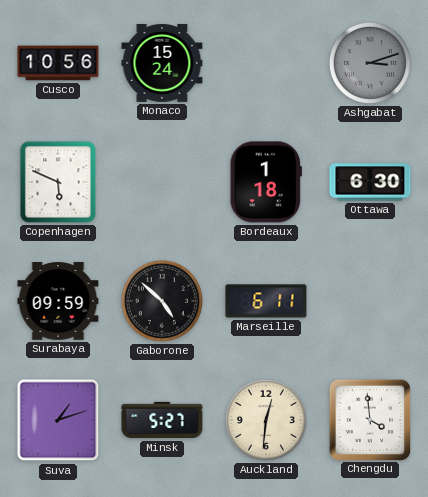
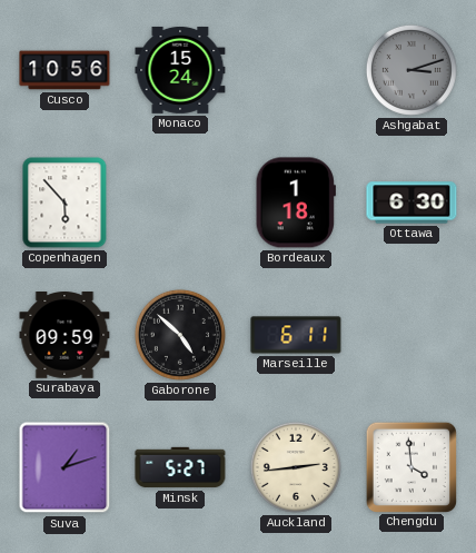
Copenhagen: 5:49 -> 5:53 (65, 203)
Auckland: 12:31 -> 2:44 (296, 467)
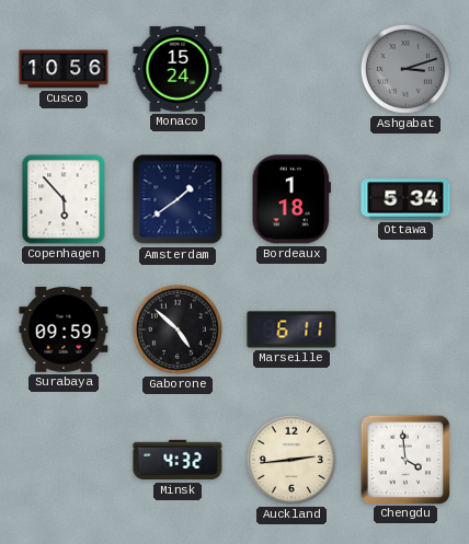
Amsterdam: none -> 1:39 (178, 199)
Ottawa: 6:30 -> 5:34 (405, 199)
Suva: 1:12 -> none (65, 467)
Minsk: 5:27 -> 4:32 (178, 460)
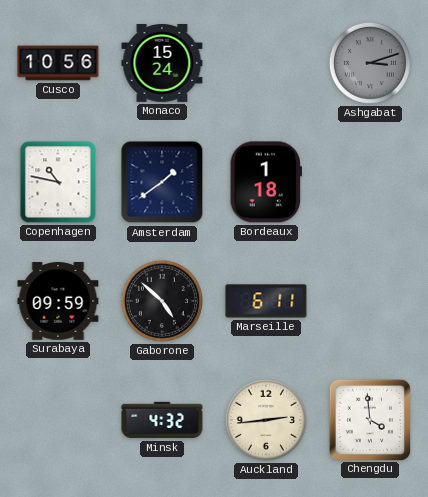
Copenhagen: 5:53 -> 10:47 (58, 182)
Ottawa: 5:34 -> none (405, 199)
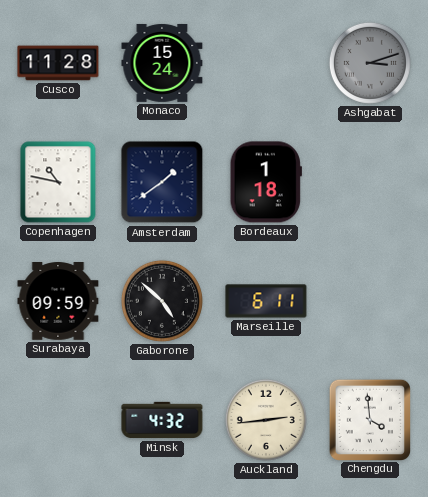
Cusco: 10:56 -> 11:28 (58, 63)
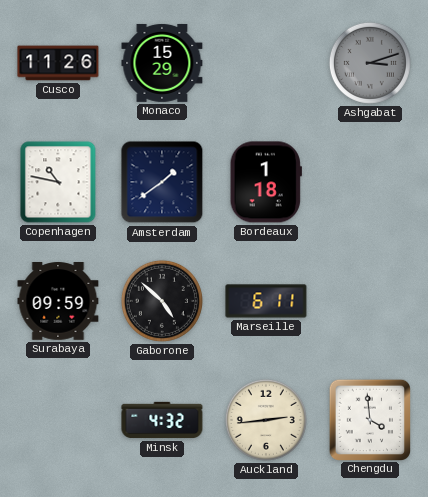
Cusco: 11:28 -> 11:26 (58, 63)
Monaco: 15:24 -> 15:29 (162, 63)
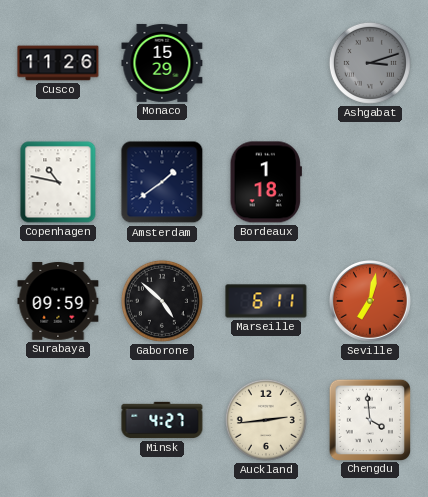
Seville: none -> 7:02 (371, 302)
Minsk: 4:32 -> 4:27 (162, 420)
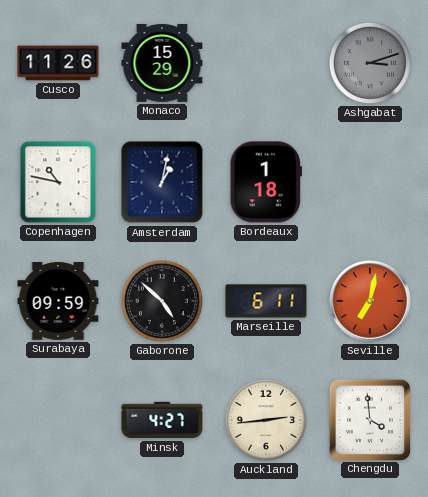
Amsterdam: 1:39 -> 1:02 (162, 182)
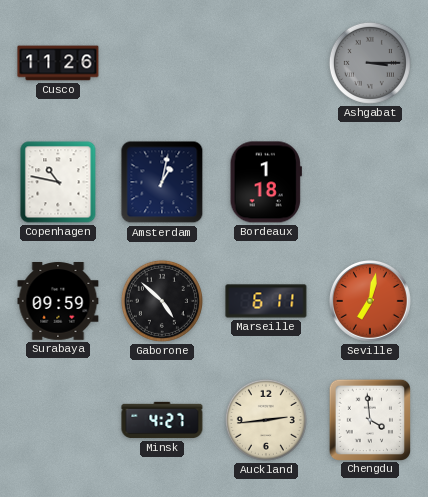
Monaco: 15:29 -> none (162, 63)
Ashgabat: 3:12 -> 3:15 (370, 63)
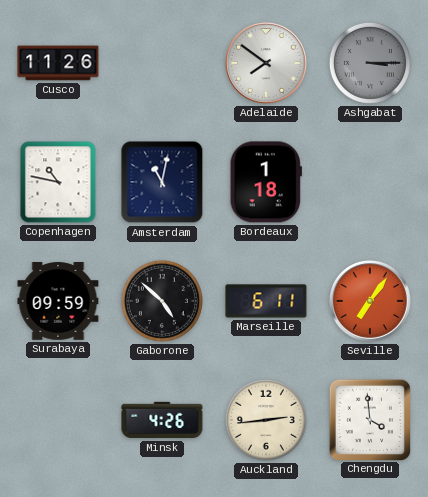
Adelaide: none -> 7:51 (267, 64)
Amsterdam: 1:02 -> 11:02 (162, 182)
Seville: 7:02 -> 7:06 (371, 302)
Minsk: 4:27 -> 4:26 (162, 420)
